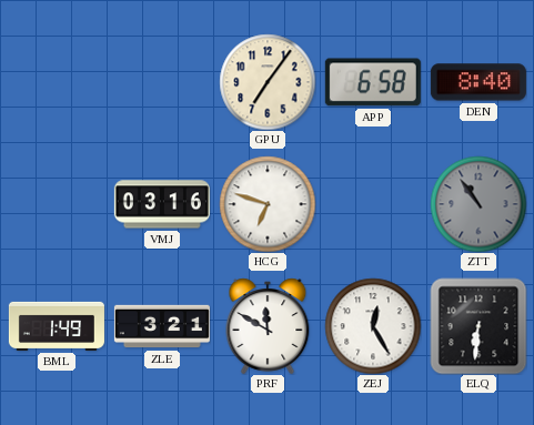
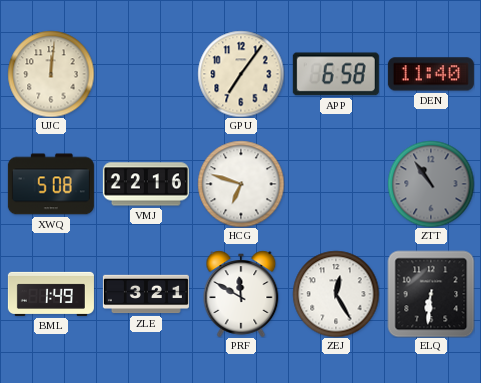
UJC: none -> 12:01 (51, 74)
DEN: 8:40 -> 11:40 (431, 74)
XWQ: none -> 5:08 (51, 184)
VMJ: 03:16 -> 22:16 (146, 184)
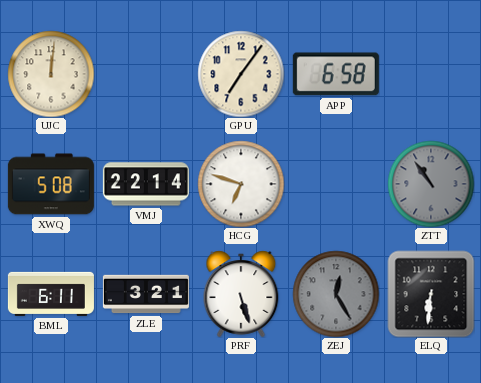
DEN: 11:40 -> none (431, 74)
VMJ: 22:16 -> 22:14 (146, 184)
BML: 1:49 -> 6:11 (51, 294)
PRF: 11:50 -> 5:27 (241, 294)
ZEJ dial: white -> grey (336, 294)
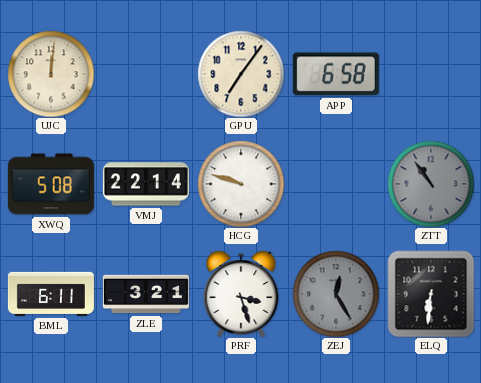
HCG: 6:48 -> 9:48 (241, 184)
PRF: 5:27 -> 3:27 (241, 294)
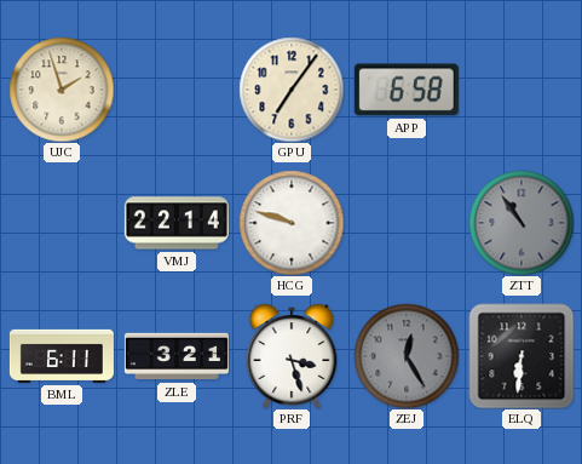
UJC: 12:01 -> 1:57 (62, 90)
XWQ: 5:08 -> none (51, 184)
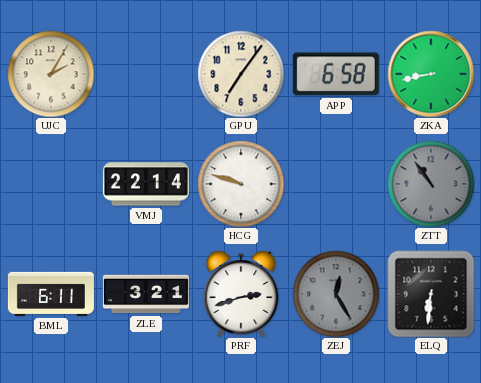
UJC: 1:57 -> 2:05 (51, 74)
ZKA: none -> 8:43 (431, 74)
PRF: 3:27 -> 2:42 (241, 294)
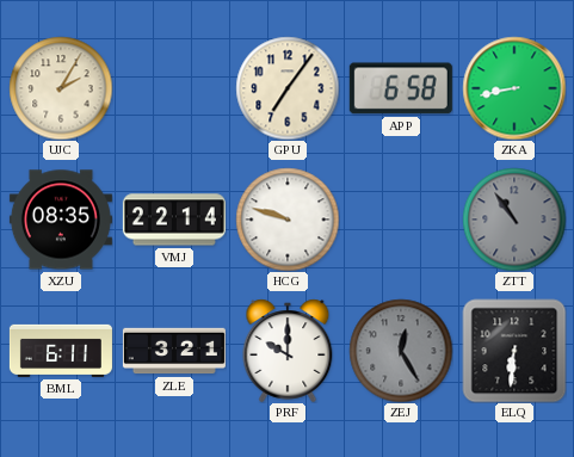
XZU: none -> 08:35 (61, 220)
PRF: 2:42 -> 10:00 (288, 351)
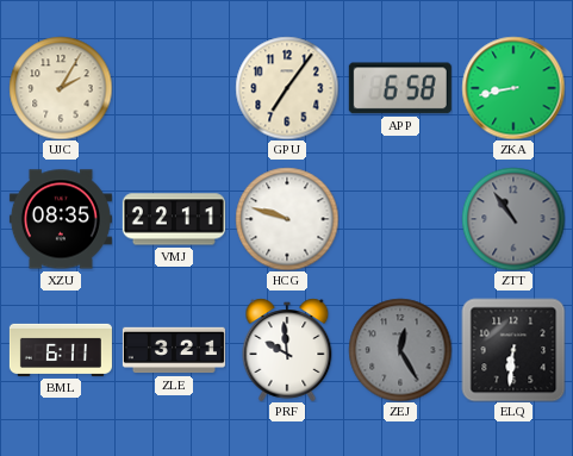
VMJ: 22:14 -> 22:11 (174, 219)
PRF: 10:00 -> 9:59 (287, 350)
